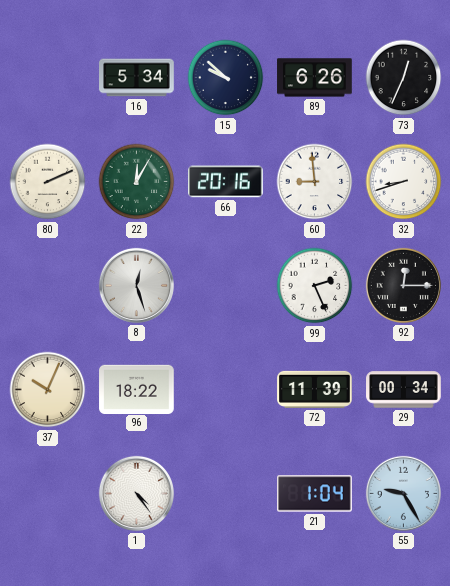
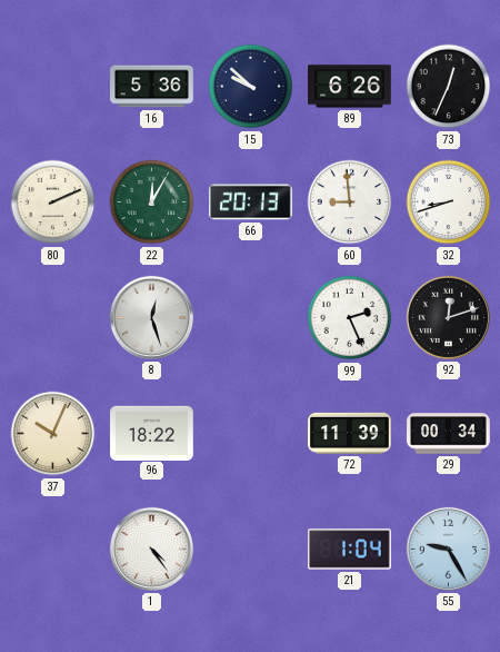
16: 5:34 -> 5:36 (152, 87)
66: 20:16 -> 20:13 (251, 202)
92: 12:15 -> 12:12 (448, 317)
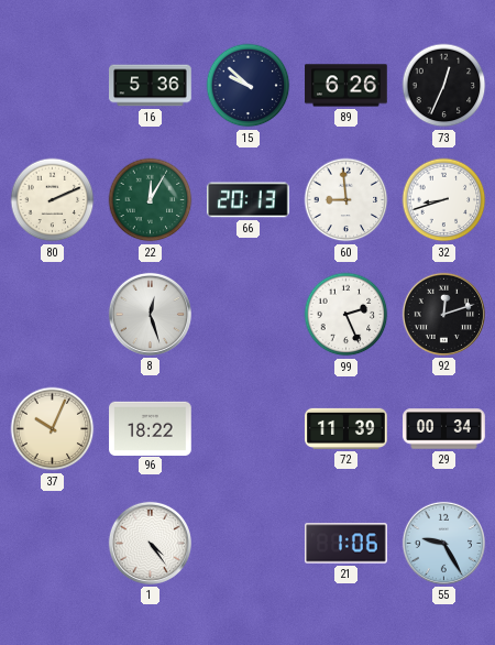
21: 1:04 -> 1:06 (346, 544)
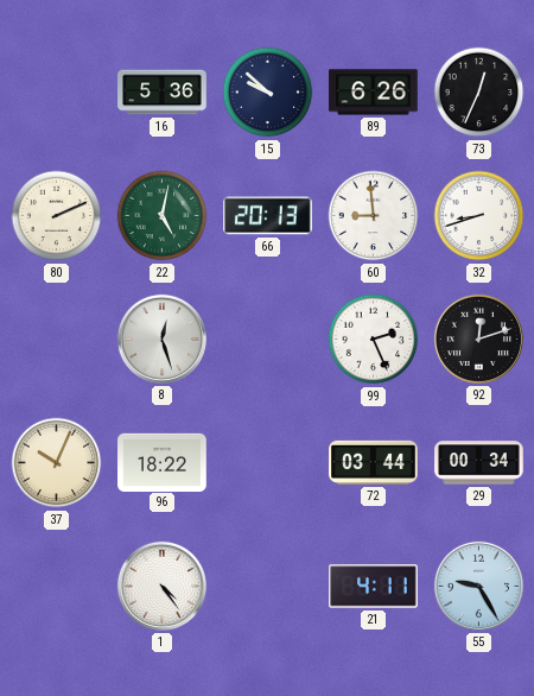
22: 12:05 -> 5:02 (163, 216)
72: 11:39 -> 03:44 (374, 462)
21: 1:06 -> 4:11 (374, 587)
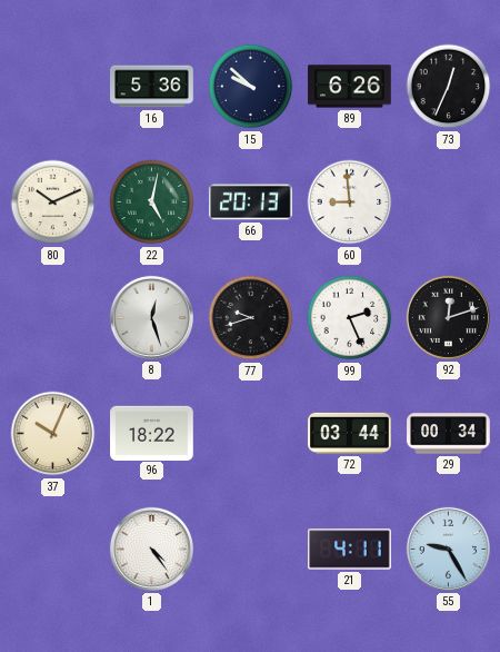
80: 2:11 -> 10:11 (53, 202)
32: 8:42 -> none (479, 216)
77: none -> 9:42 (251, 318)
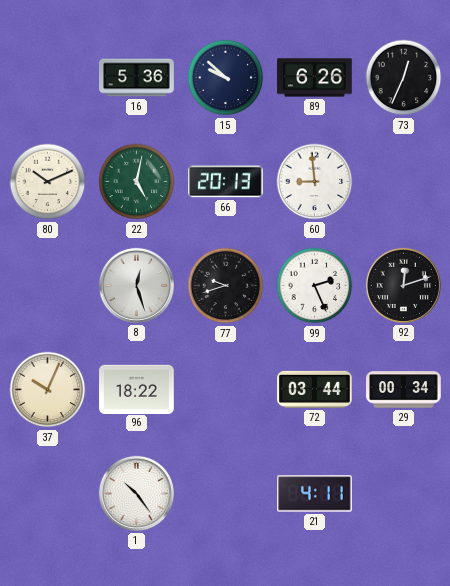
1: 4:24 -> 10:24 (136, 493)
55: 9:25 -> none (448, 549)
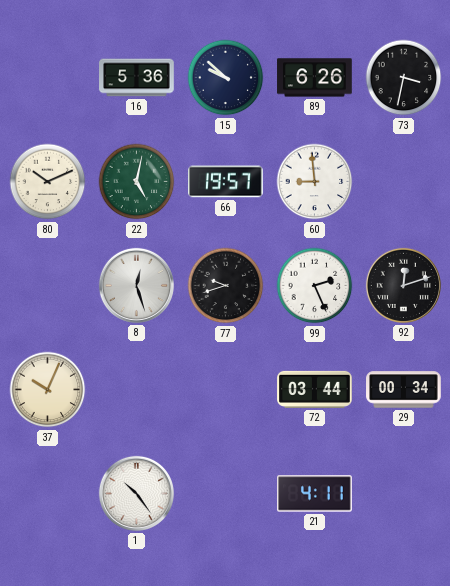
73: 12:34 -> 3:32 (404, 78)
66: 20:13 -> 19:57 (226, 182)
96: 18:22 -> none (137, 389)
